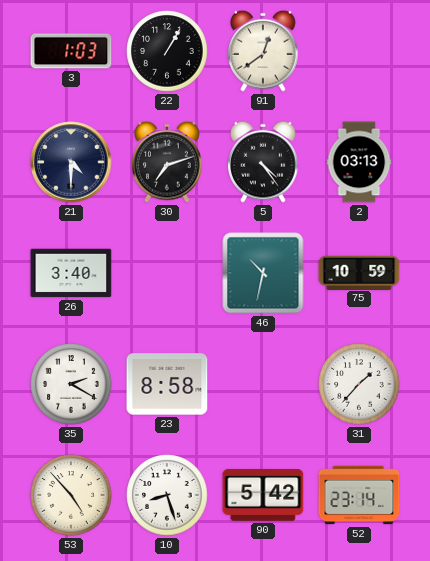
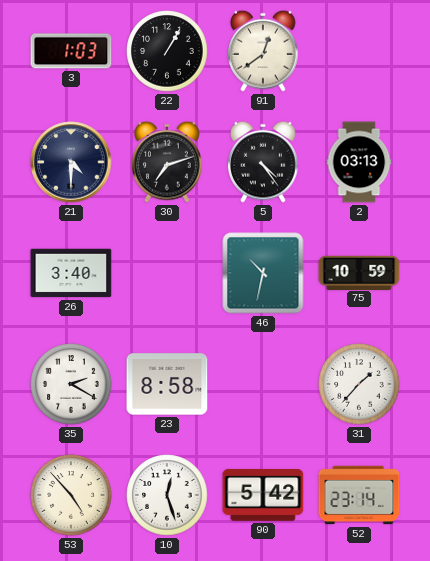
10: 8:27 -> 12:27 (167, 495)
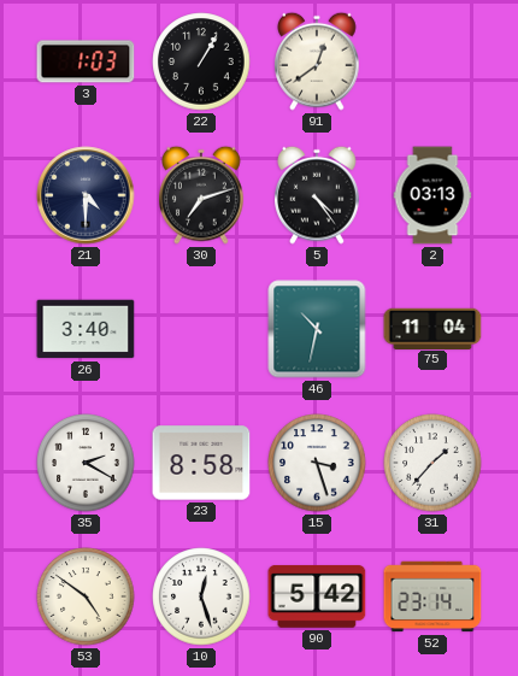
75: 10:59 -> 11:04 (432, 328)
15: none -> 3:27 (317, 463)
53: 4:53 -> 4:51 (86, 596)
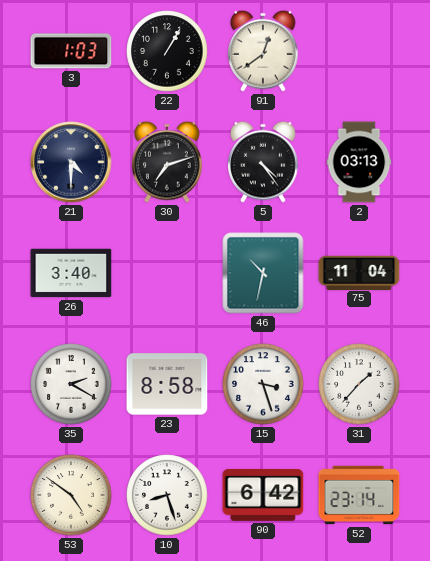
10: 12:27 -> 8:27 (167, 495)
90: 5:42 -> 6:42 (263, 495)
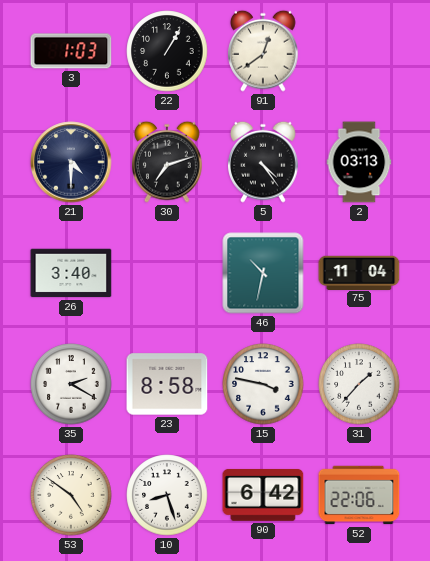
15: 3:27 -> 3:47 (263, 384)
52: 23:14 -> 22:06 (359, 495)
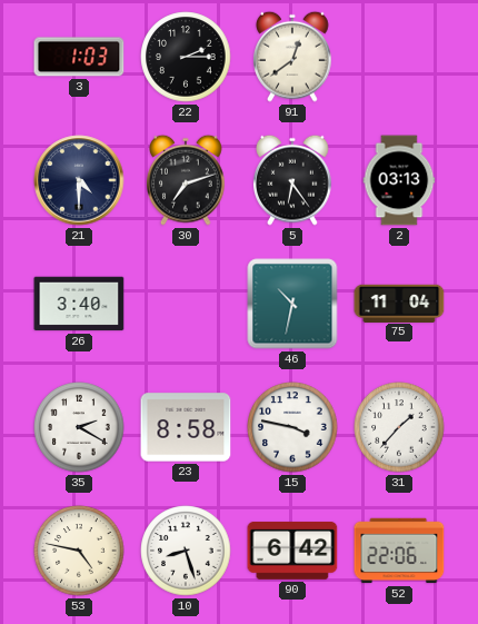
22: 1:05 -> 2:15 (186, 57)
5: 4:24 -> 6:24 (292, 180)
53: 4:51 -> 4:47 (79, 551)
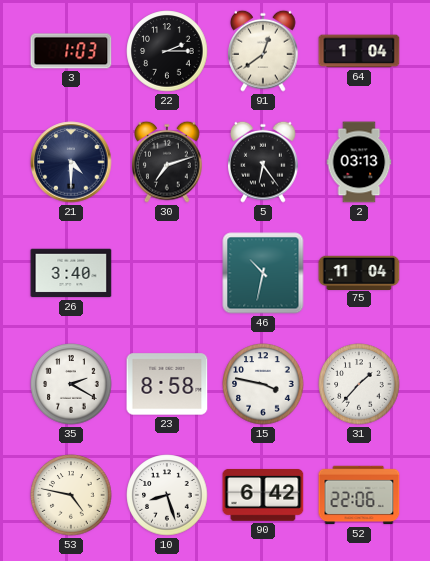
64: none -> 1:04 (359, 51)
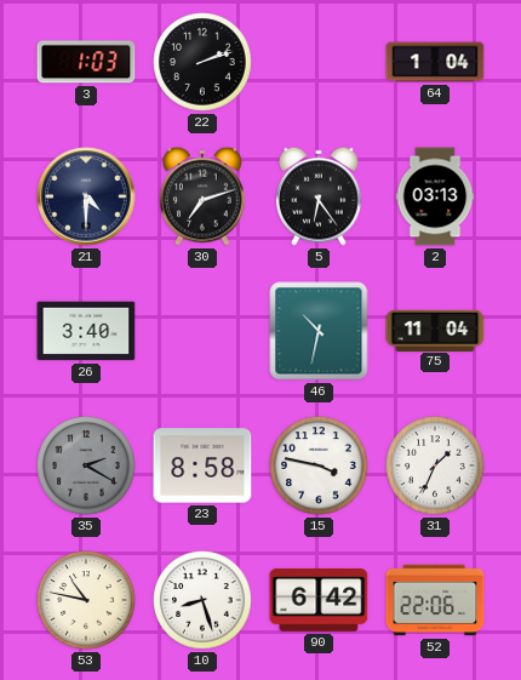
22: 2:15 -> 2:12 (202, 62)
91: 12:39 -> none (263, 51)
35 dial: white -> grey (86, 465)
31: 1:37 -> 1:34 (435, 465)
53: 4:47 -> 10:47 (86, 600)
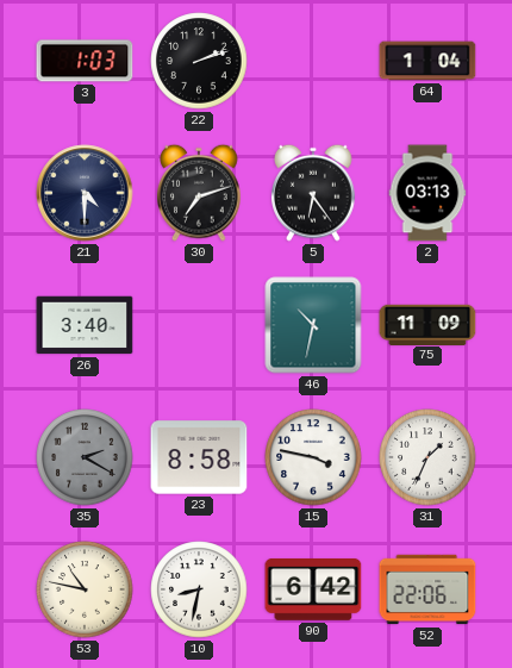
75: 11:04 -> 11:09 (427, 324)
10: 8:27 -> 8:32 (199, 589)
